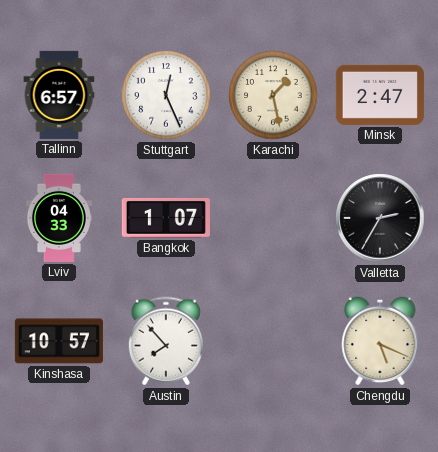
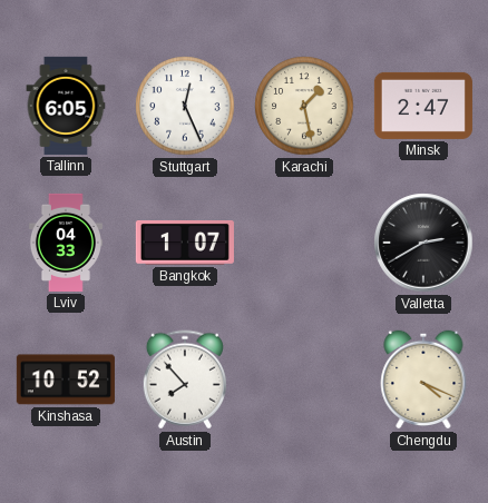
Tallinn: 6:57 -> 6:05 (66, 106)
Valletta: 2:35 -> 2:40 (423, 243)
Kinshasa: 10:57 -> 10:52 (66, 379)
Chengdu: 5:19 -> 4:19 (423, 379)
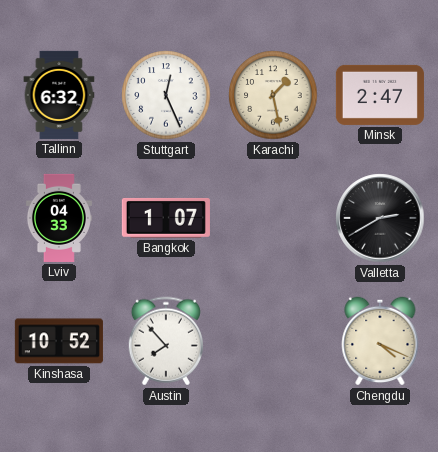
Tallinn: 6:05 -> 6:32 (59, 95)
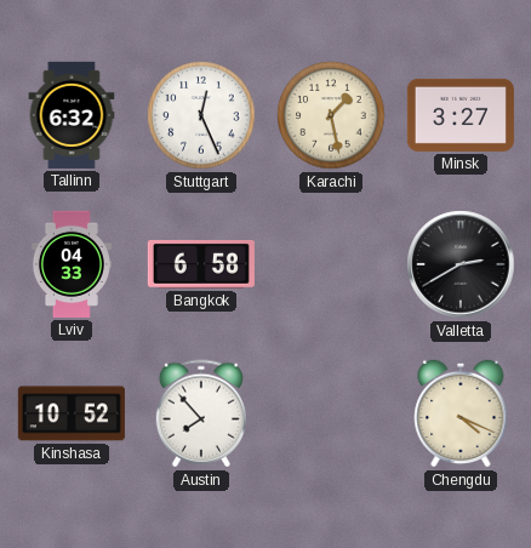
Minsk: 2:47 -> 3:27 (461, 115)
Bangkok: 1:07 -> 6:58 (201, 264)
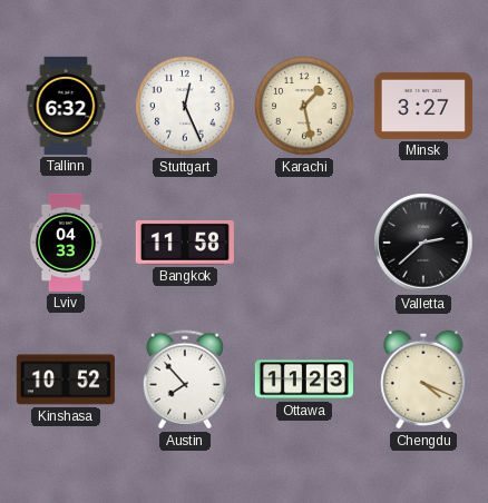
Bangkok: 6:58 -> 11:58 (185, 243)
Valletta: 2:40 -> 2:38 (423, 243)
Ottawa: none -> 11:23 (304, 379)
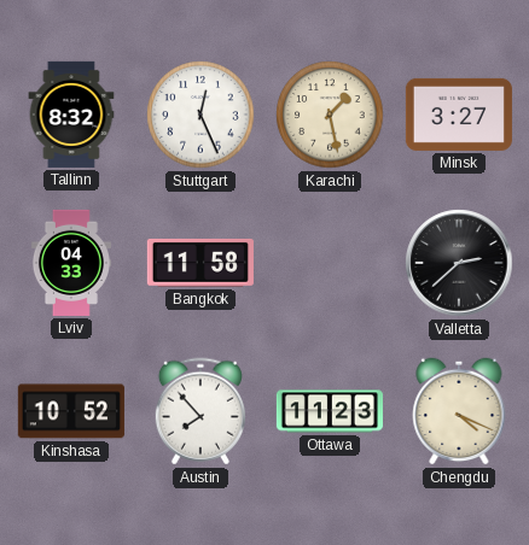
Tallinn: 6:32 -> 8:32 (71, 115)
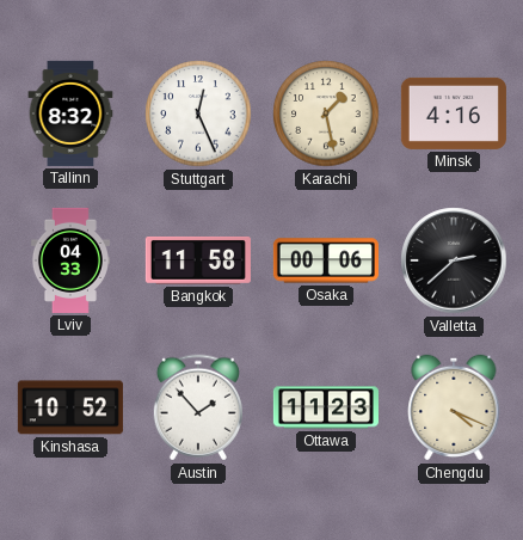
Minsk: 3:27 -> 4:16 (454, 113)
Osaka: none -> 00:06 (326, 260)
Austin: 7:53 -> 1:53 (198, 407)
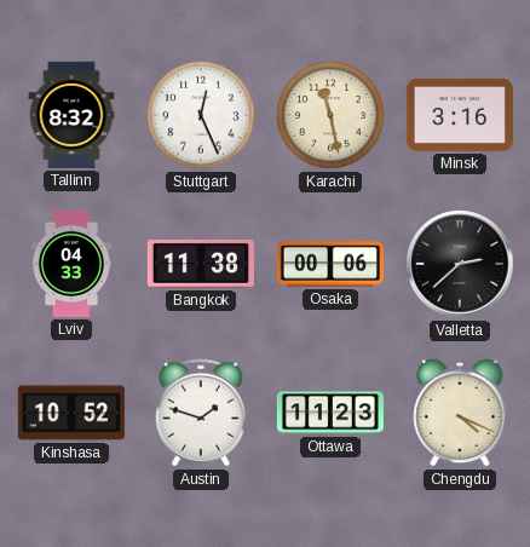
Karachi: 1:28 -> 11:28 (330, 115)
Minsk: 4:16 -> 3:16 (460, 115)
Bangkok: 11:58 -> 11:38 (201, 264)
Austin: 1:53 -> 1:48 (201, 413)
